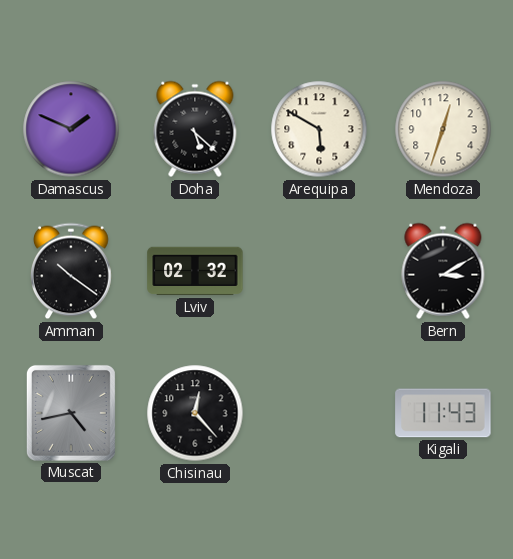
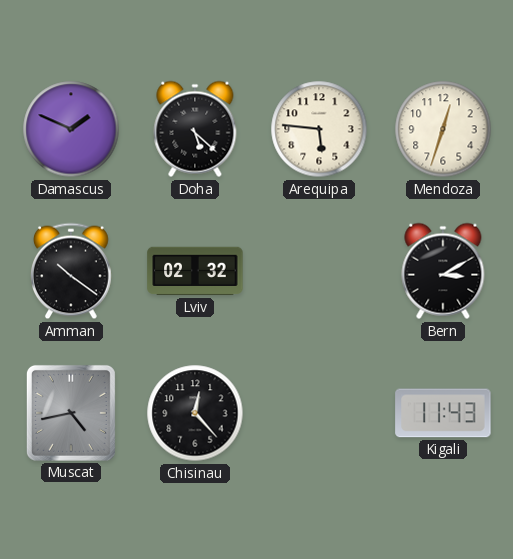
Arequipa: 5:50 -> 5:46 (319, 129)
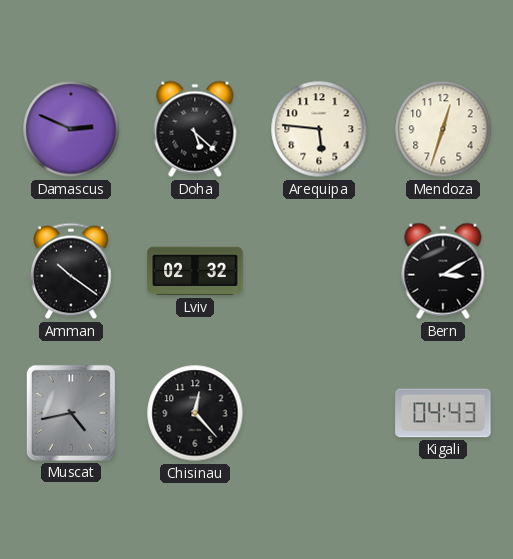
Damascus: 1:49 -> 2:49 (71, 129)
Kigali: 11:43 -> 04:43 (443, 413)
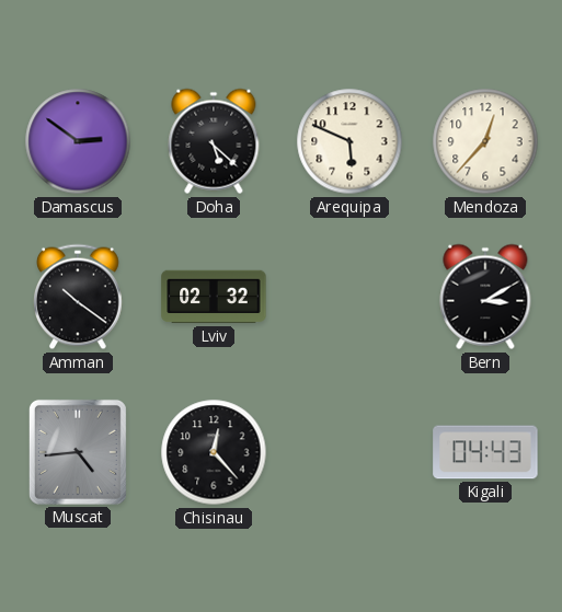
Damascus: 2:49 -> 2:51 (78, 141)
Arequipa: 5:46 -> 5:49 (349, 141)
Mendoza: 12:33 -> 12:37 (485, 141)
Muscat: 4:43 -> 4:44 (78, 452)
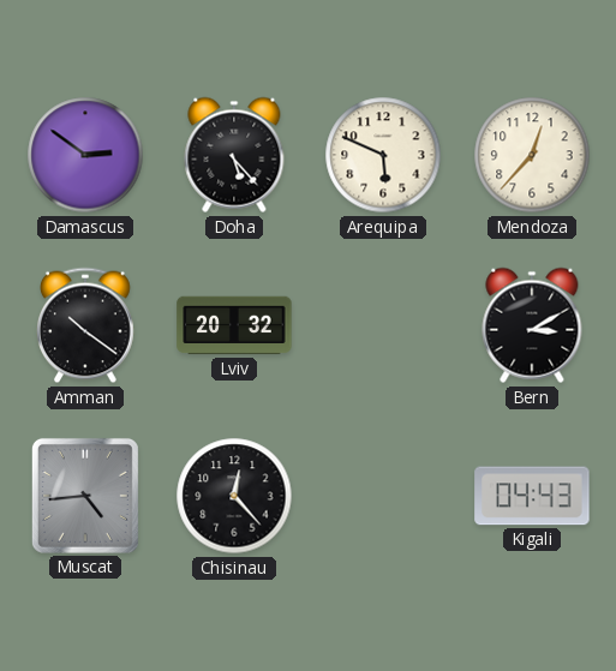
Doha: 5:22 -> 5:23 (234, 155)
Lviv: 02:32 -> 20:32 (234, 325)
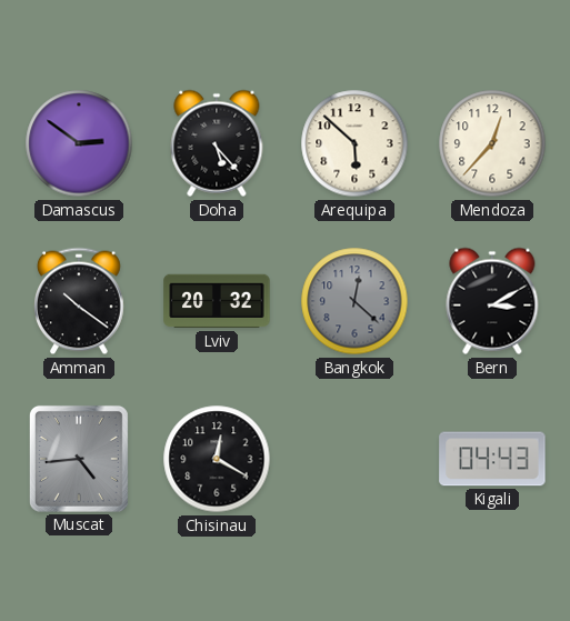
Arequipa: 5:49 -> 5:52 (354, 143)
Bangkok: none -> 12:22 (354, 301)
Chisinau: 12:23 -> 12:20 (217, 459)
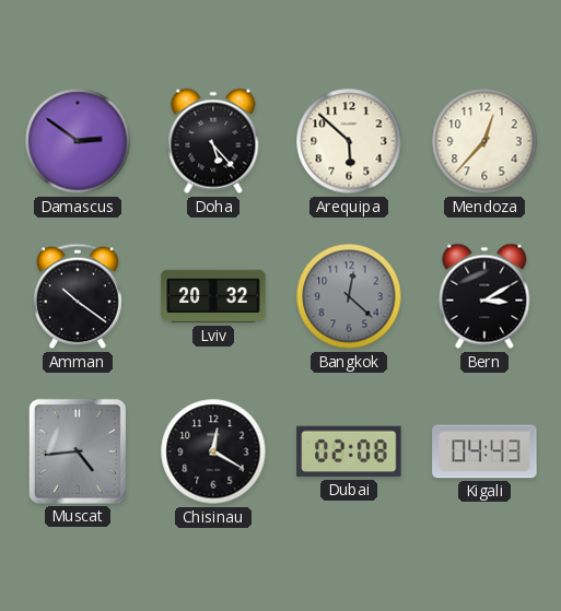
Dubai: none -> 02:08 (349, 451)
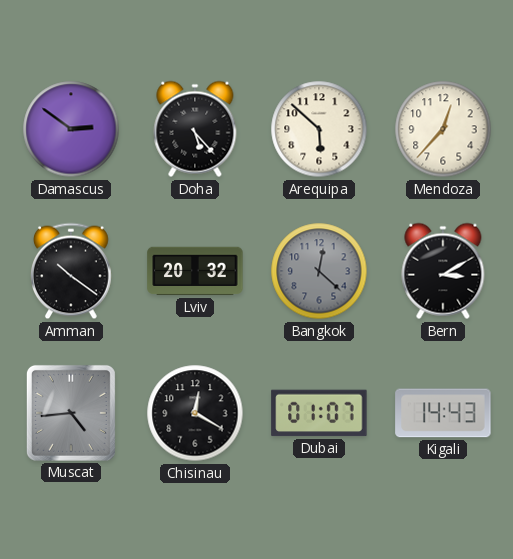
Dubai: 02:08 -> 01:07 (319, 413)
Kigali: 04:43 -> 14:43 (443, 413)
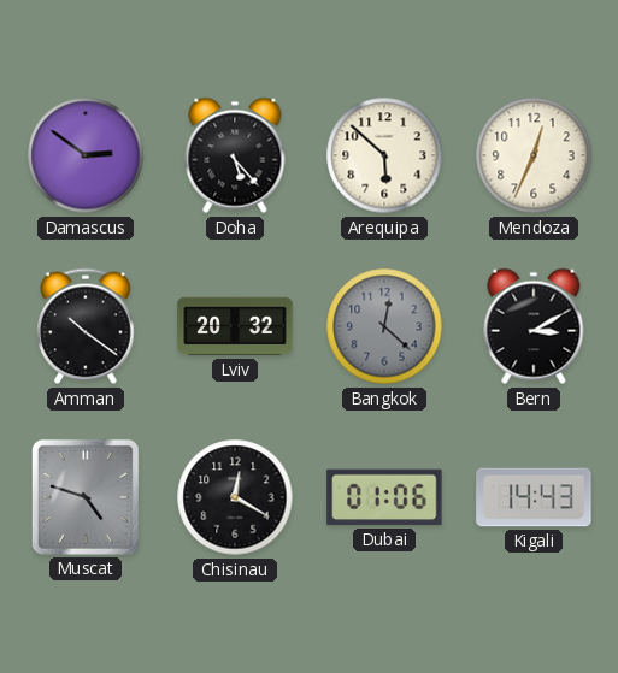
Mendoza: 12:37 -> 12:34 (534, 155)
Muscat: 4:44 -> 4:48 (86, 497)
Dubai: 01:07 -> 01:06 (384, 497)
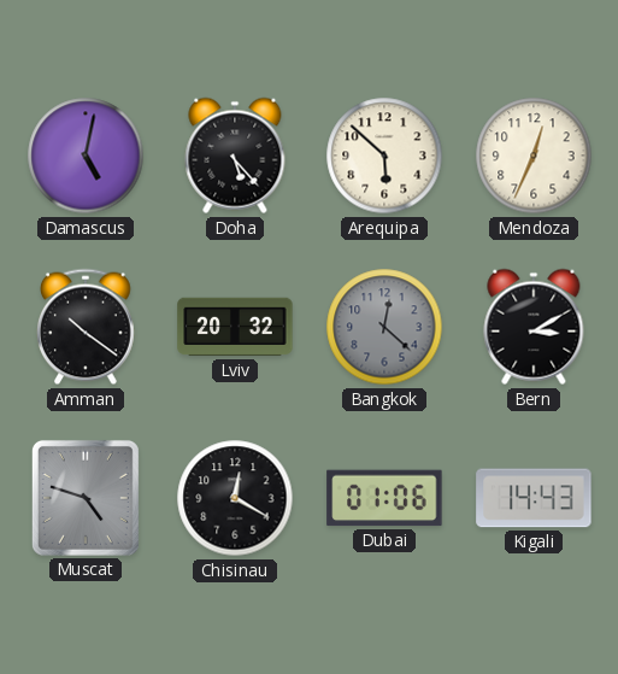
Damascus: 2:51 -> 5:02 (86, 156)
